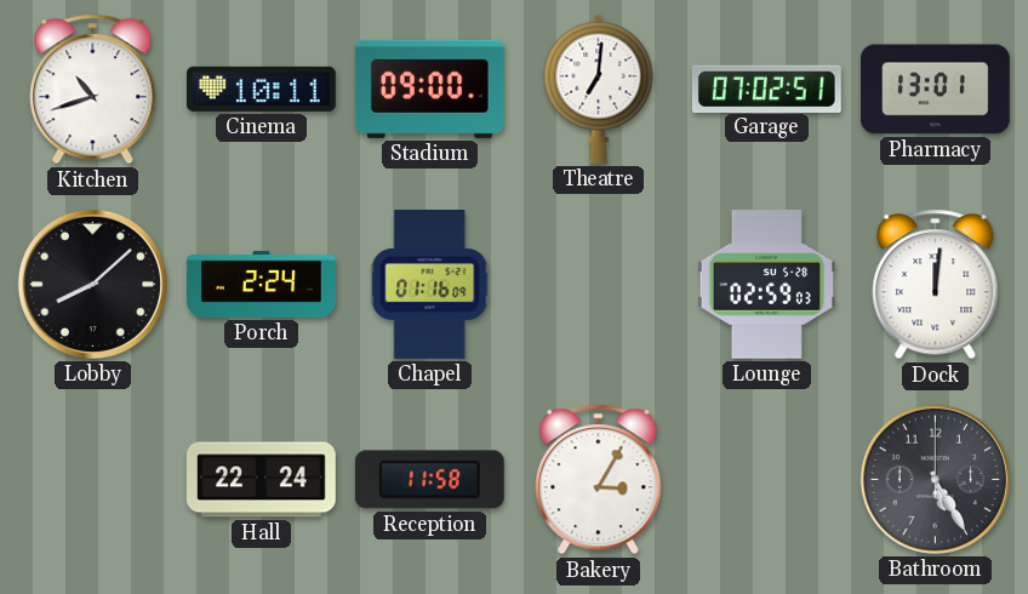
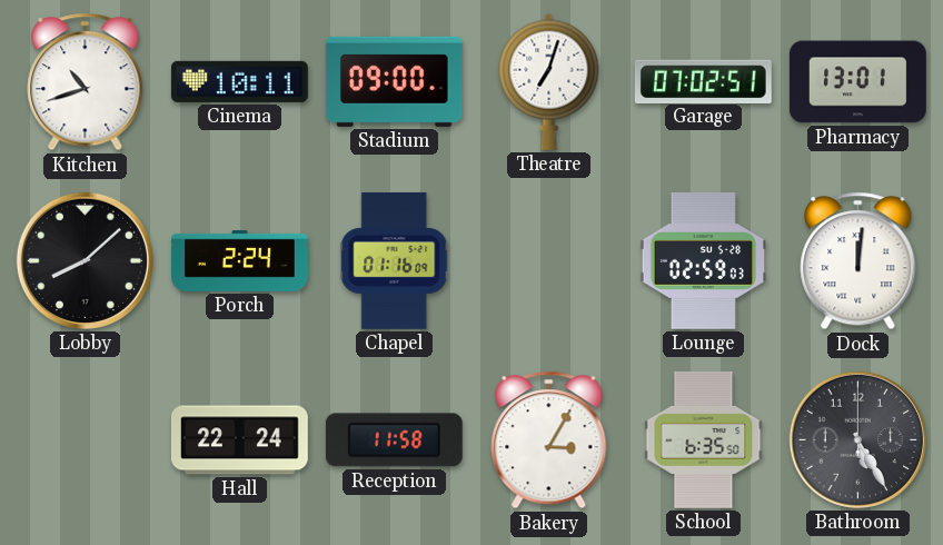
Theatre: 7:01 -> 7:03 (549, 81)
School: none -> 6:35 (704, 440)
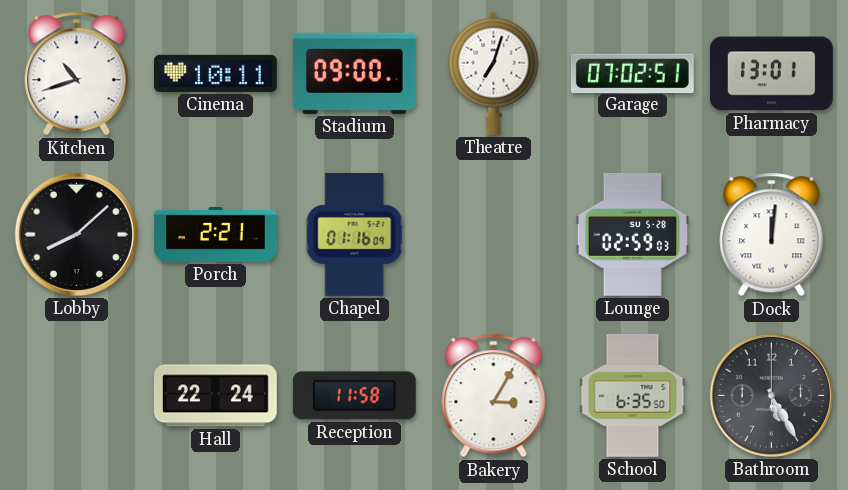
Porch: 2:24 -> 2:21 (216, 235)
